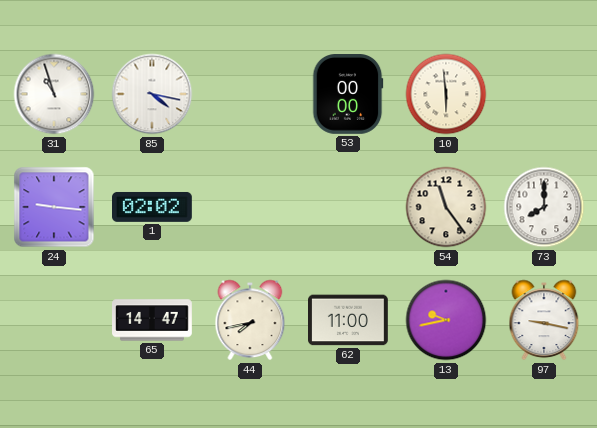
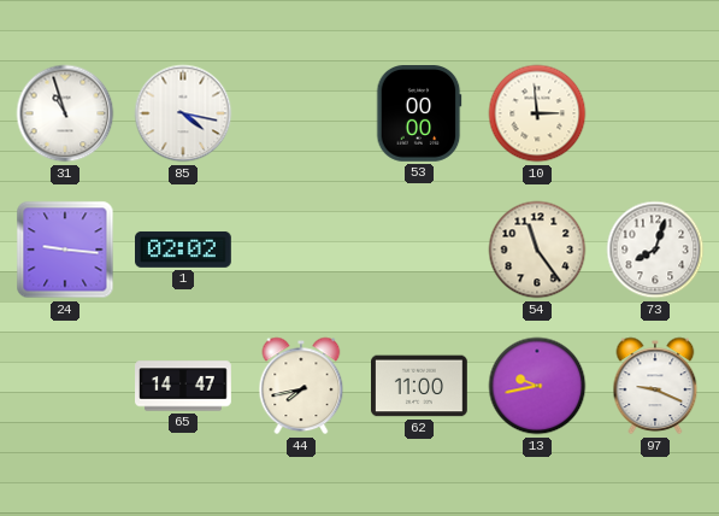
10: 5:59 -> 2:59 (537, 113)
73: 8:00 -> 8:03 (655, 250)
97: 9:17 -> 9:19 (655, 386)
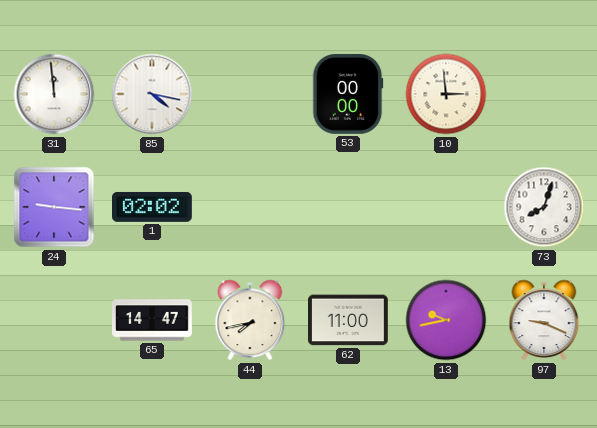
31: 10:57 -> 11:59 (54, 94)
54: 11:24 -> none (537, 250)
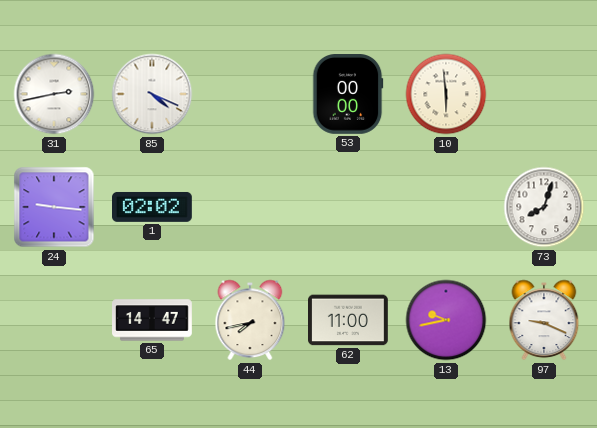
31: 11:59 -> 2:43 (54, 94)
85: 4:17 -> 4:19 (152, 94)
10: 2:59 -> 5:59 (446, 94)
